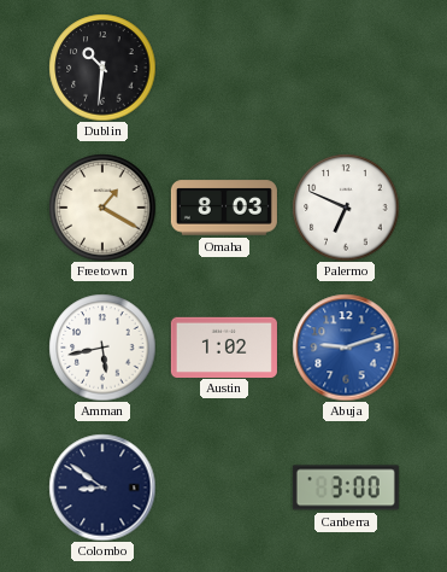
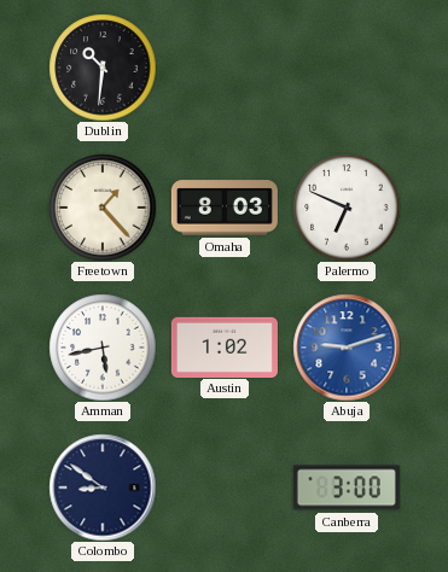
Freetown: 1:20 -> 1:23 (103, 208)
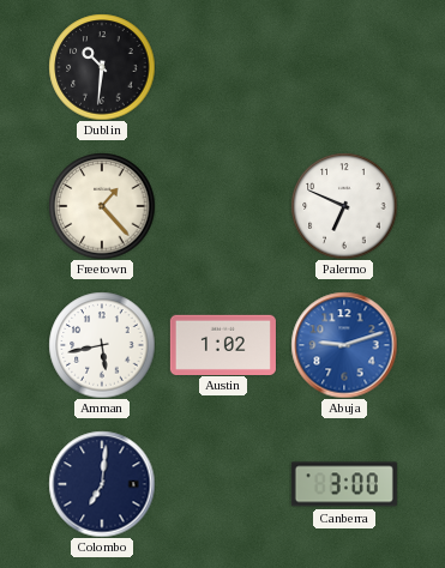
Omaha: 8:03 -> none (225, 208)
Colombo: 8:51 -> 7:01 (102, 484)
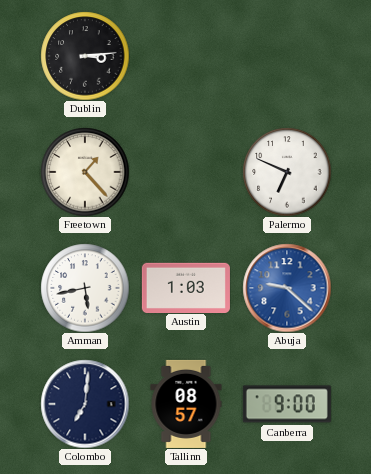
Dublin: 10:31 -> 3:14 (85, 56)
Austin: 1:02 -> 1:03 (186, 287)
Abuja: 9:12 -> 9:22 (287, 288)
Tallinn: none -> 08:57 (186, 404)
Canberra: 3:00 -> 9:00 (287, 404)
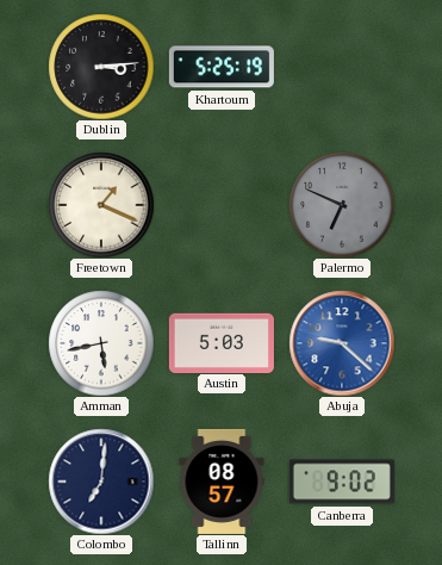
Khartoum: none -> 5:25 (222, 67)
Freetown: 1:23 -> 1:19 (101, 205)
Palermo dial: white -> grey (342, 205)
Austin: 1:03 -> 5:03 (222, 342)
Canberra: 9:00 -> 9:02 (342, 482)
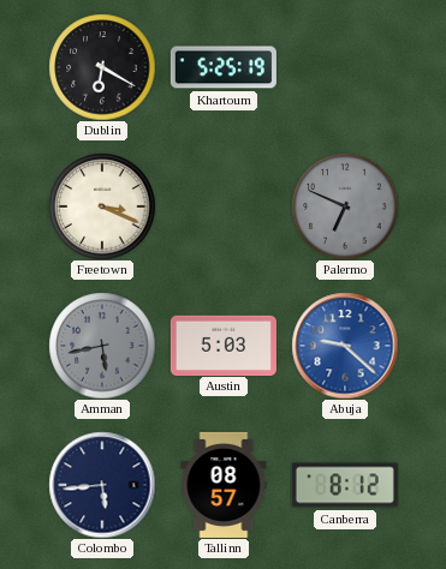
Dublin: 3:14 -> 6:20 (102, 67)
Freetown: 1:19 -> 3:19 (102, 206)
Amman dial: white -> grey (102, 346)
Colombo: 7:01 -> 5:44 (102, 485)
Canberra: 9:02 -> 8:12 (345, 485)
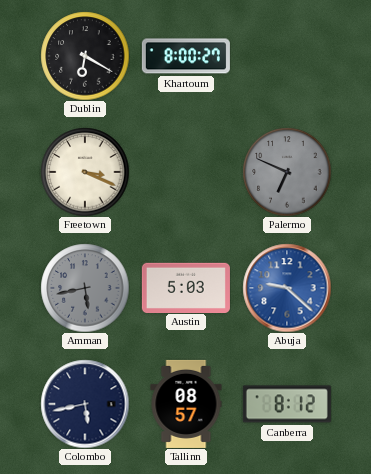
Khartoum: 5:25 -> 8:00 (186, 56)
Colombo: 5:44 -> 5:43 (85, 404)
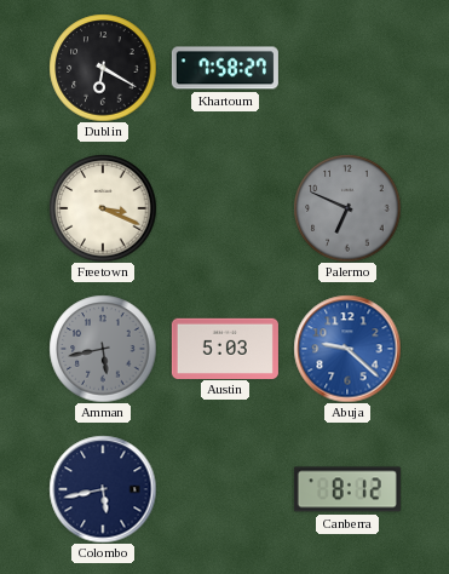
Khartoum: 8:00 -> 7:58 (225, 68)
Tallinn: 08:57 -> none (186, 404)
